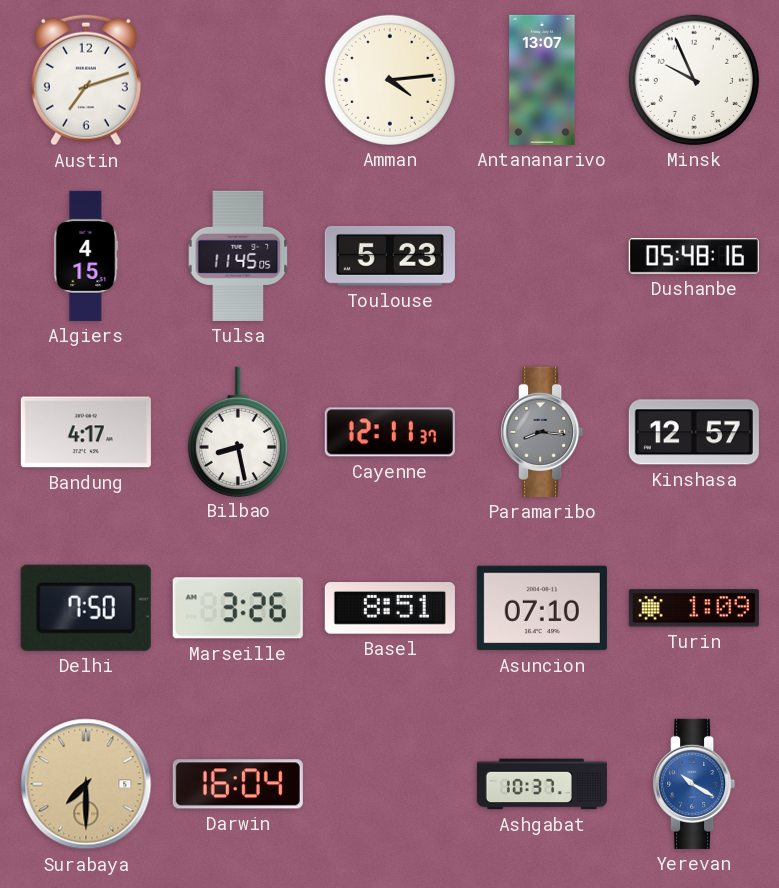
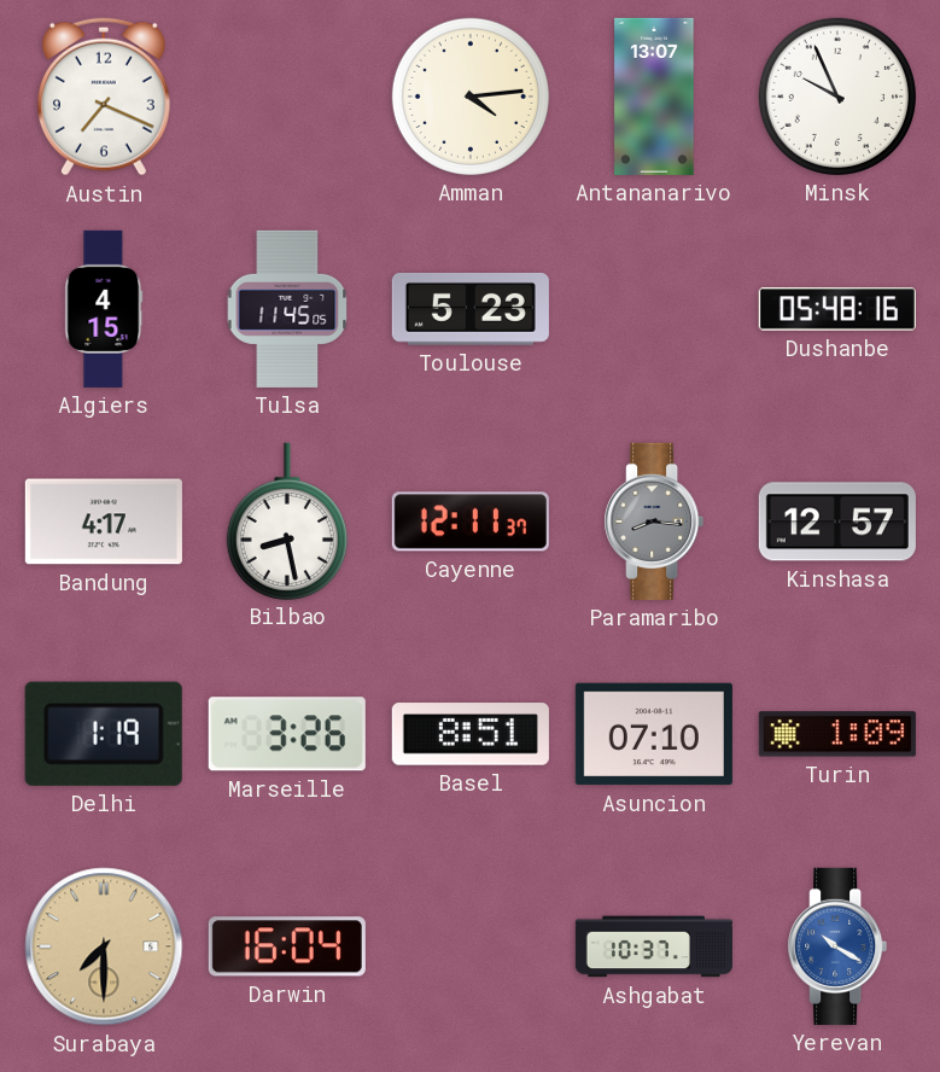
Austin: 7:12 -> 7:19 (104, 97)
Delhi: 7:50 -> 1:19 (104, 734)
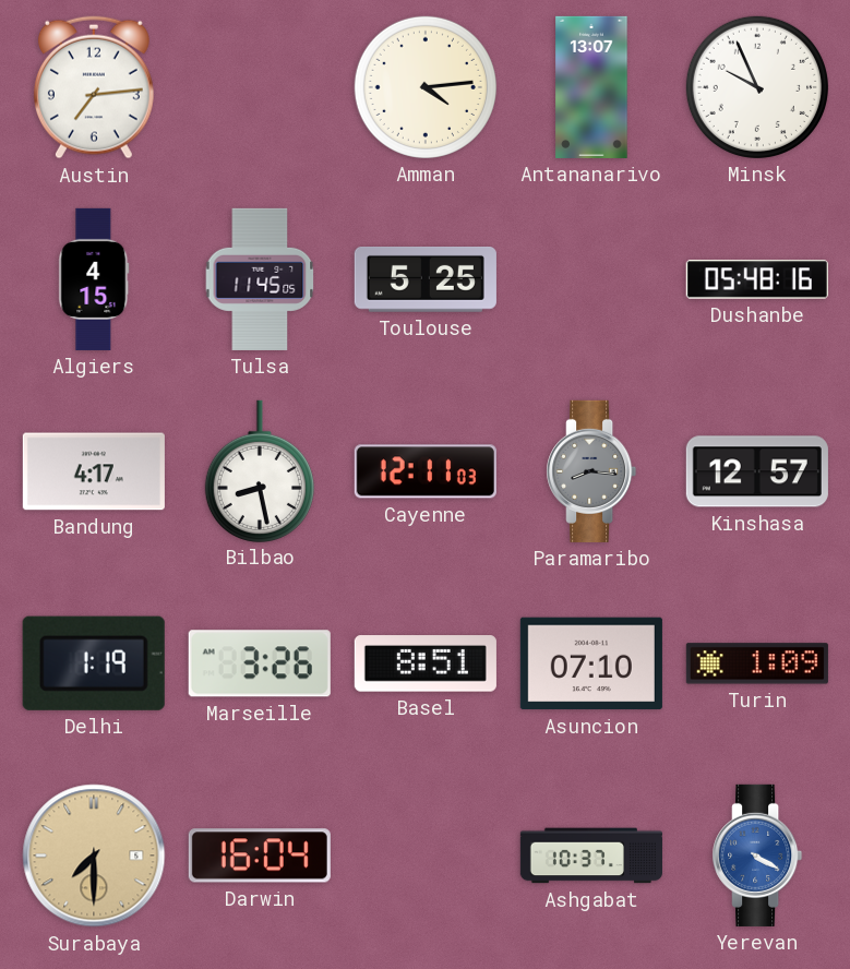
Austin: 7:19 -> 7:14 (94, 87)
Toulouse: 5:23 -> 5:25 (426, 280)
Cayenne: 12:11:37 -> 12:11:03 (426, 471)
Yerevan: 10:20 -> 4:20 (757, 856)
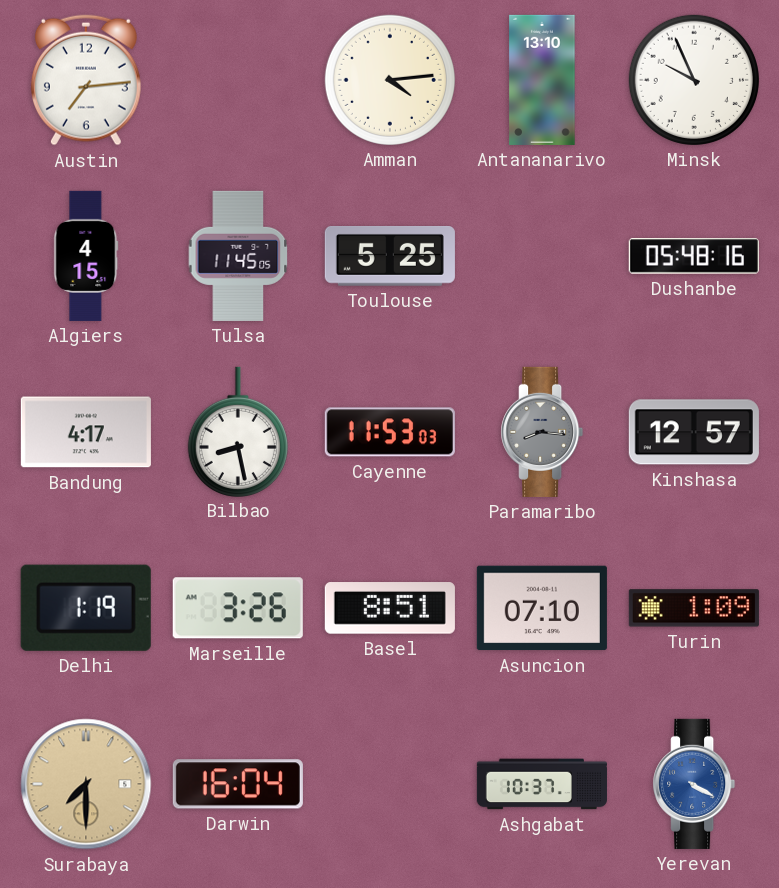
Antananarivo: 13:07 -> 13:10 (542, 80)
Cayenne: 12:11 -> 11:53 (390, 432)
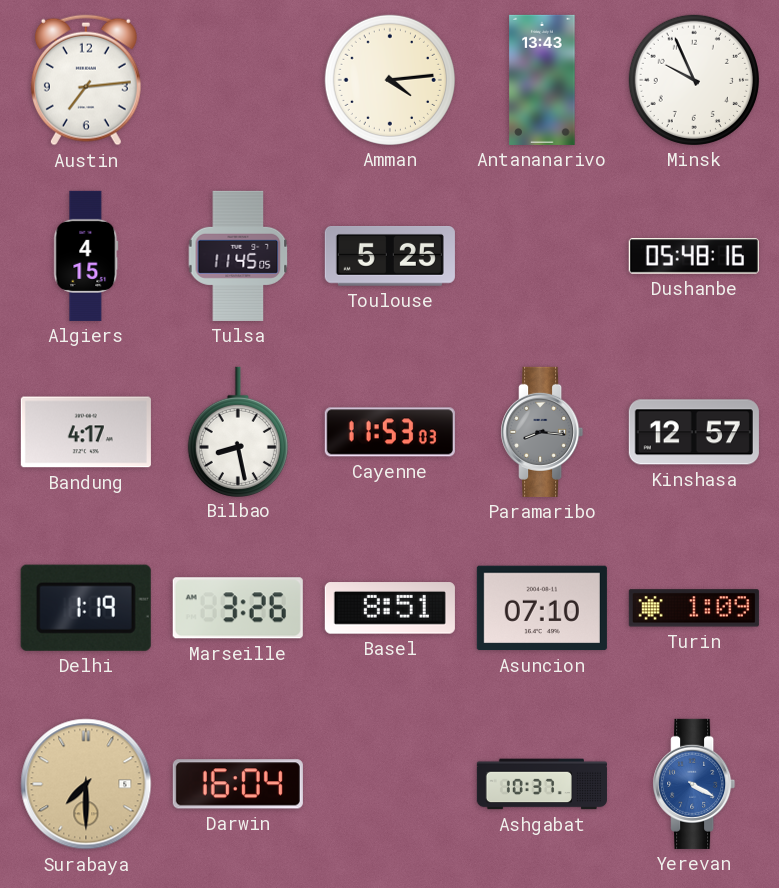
Antananarivo: 13:10 -> 13:43 (542, 80)
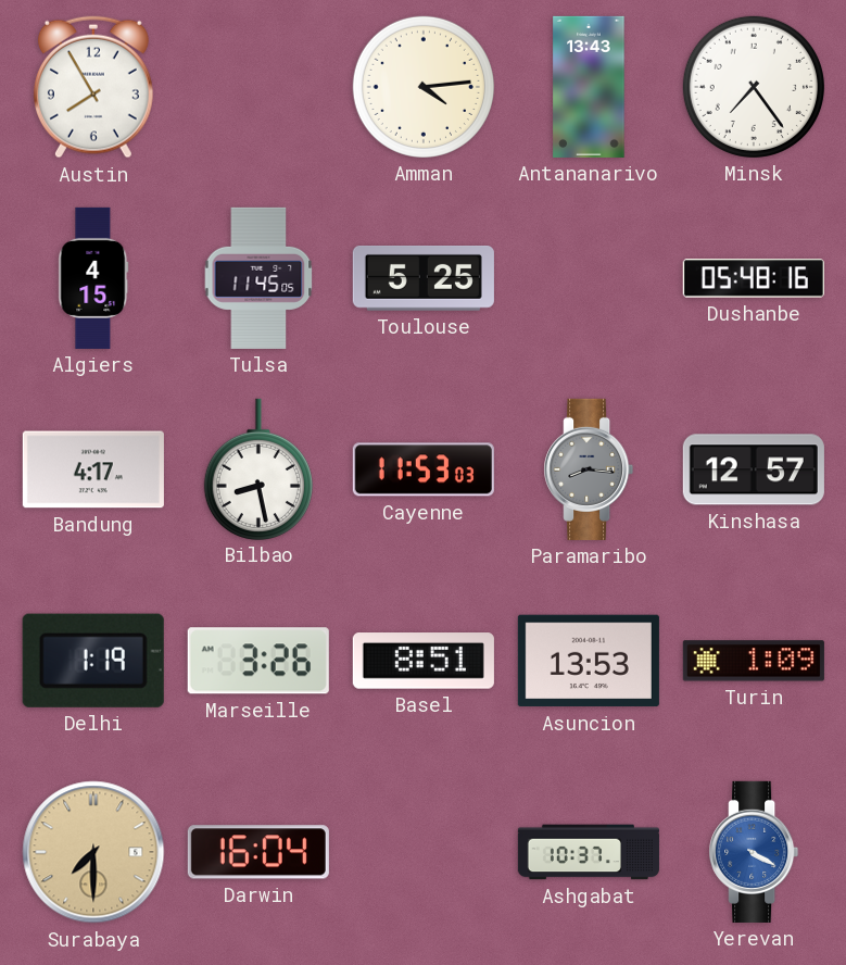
Austin: 7:14 -> 7:55 (93, 87)
Minsk: 9:56 -> 7:24 (754, 87)
Asuncion: 07:10 -> 13:53 (589, 661)
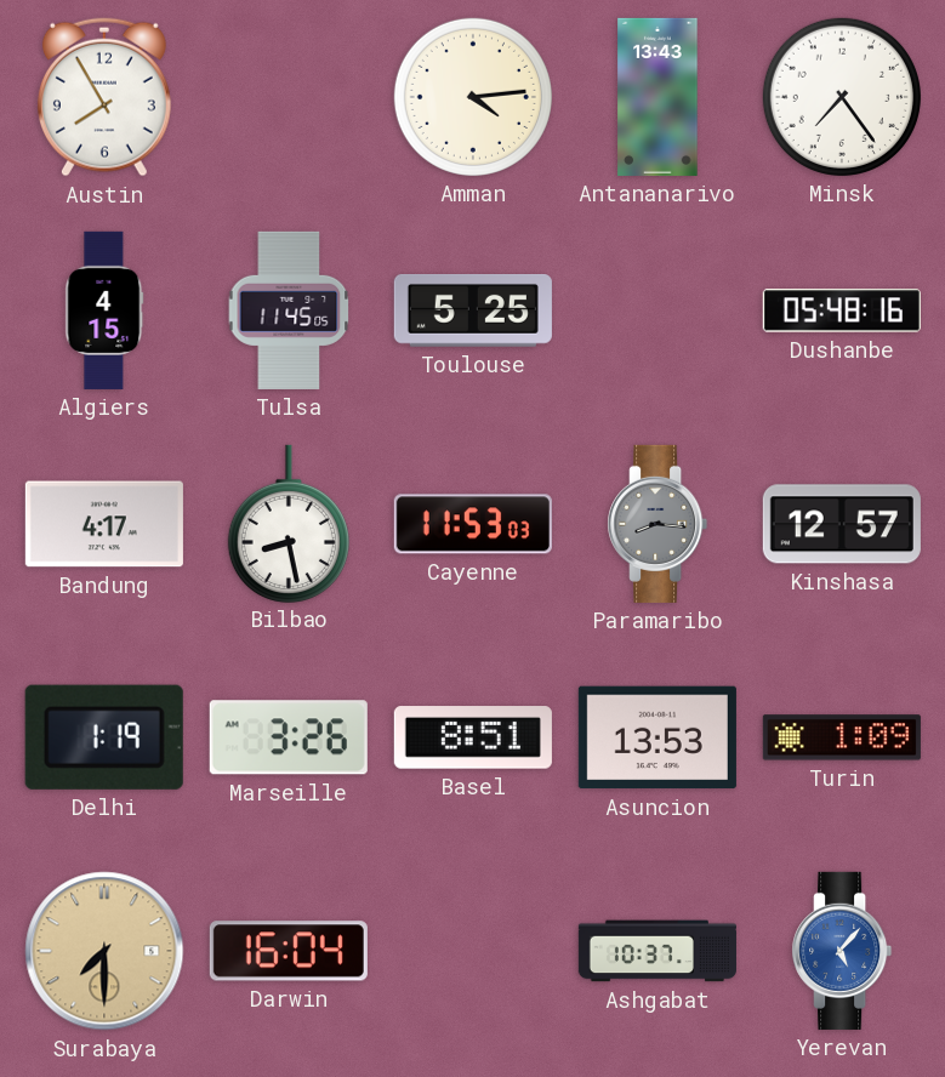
Yerevan: 4:20 -> 5:07 (842, 951)
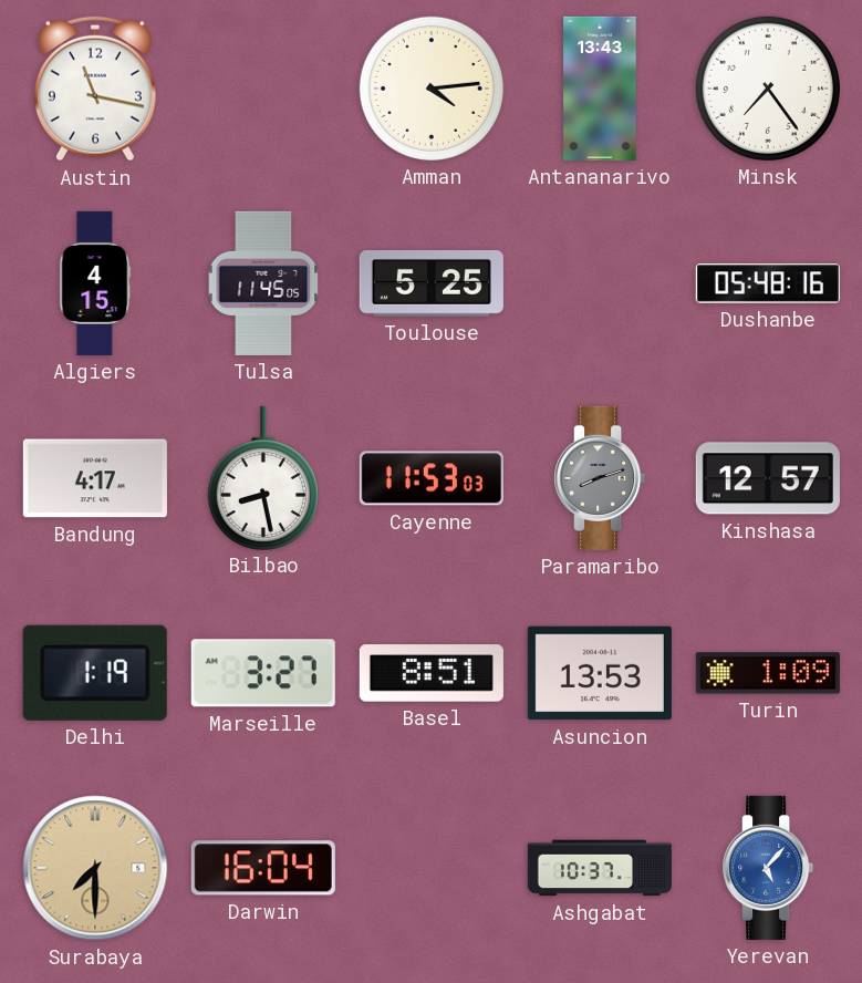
Austin: 7:55 -> 11:17 (95, 89)
Paramaribo: 8:16 -> 8:12 (600, 478)
Marseille: 3:26 -> 3:27 (263, 673)
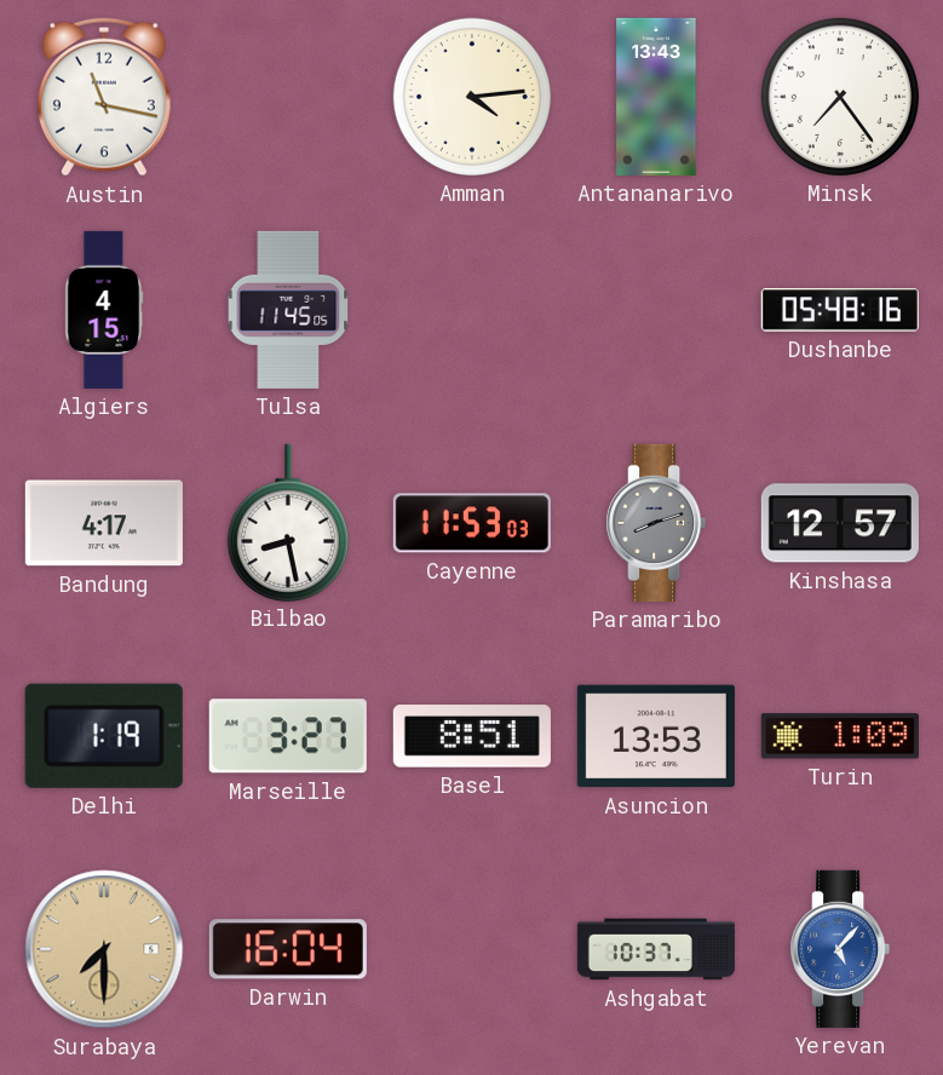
Toulouse: 5:25 -> none (432, 284)
